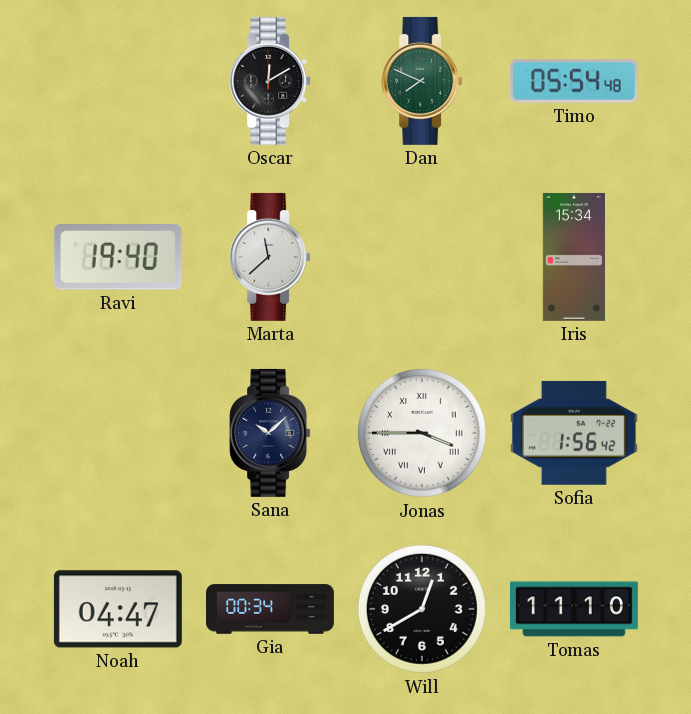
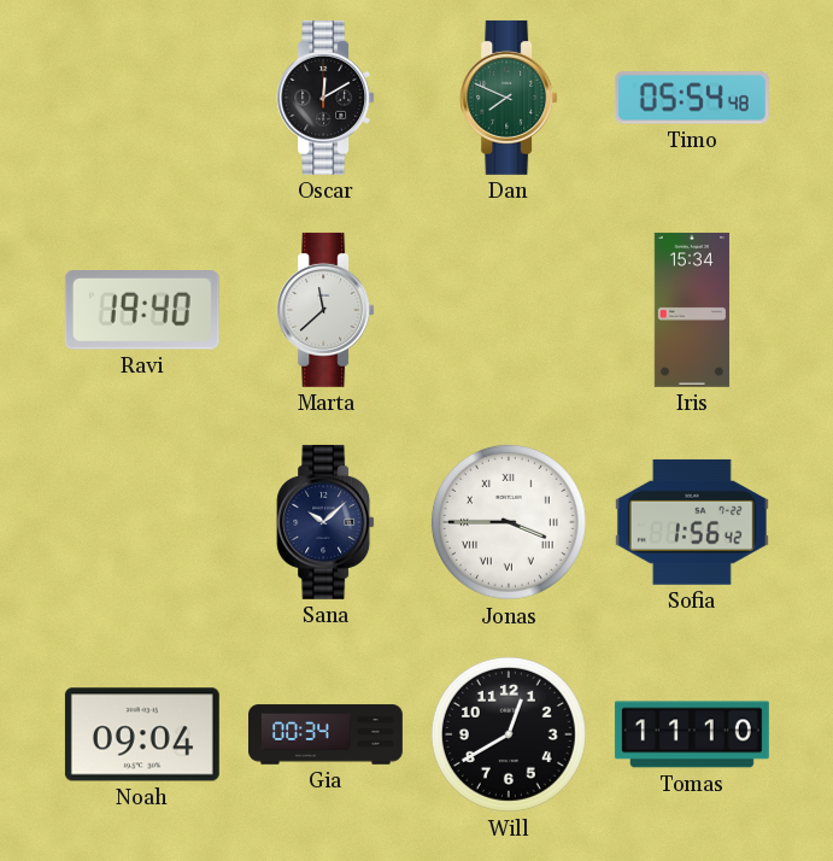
Noah: 04:47 -> 09:04 (142, 734)
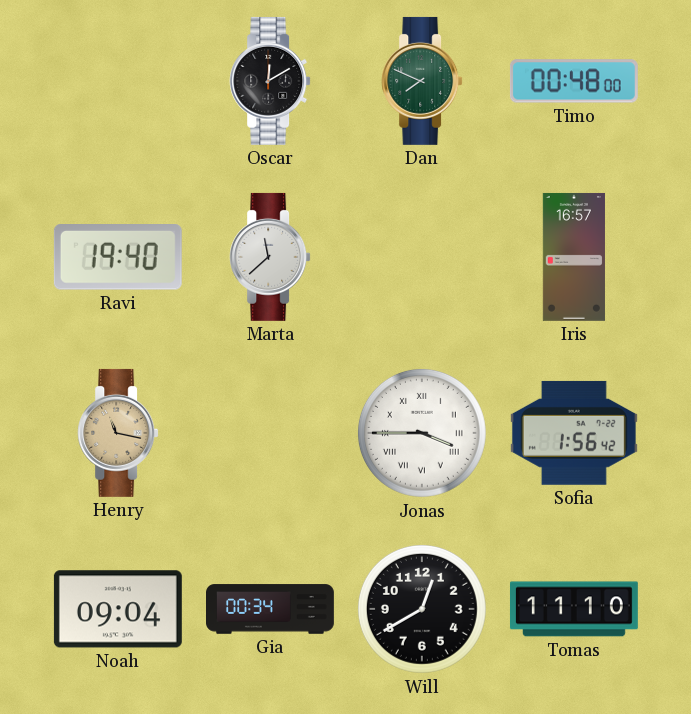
Timo: 05:54 -> 00:48 (574, 81)
Iris: 15:34 -> 16:57 (574, 257)
Henry: none -> 11:17 (118, 433)
Sana: 10:08 -> none (325, 522)
